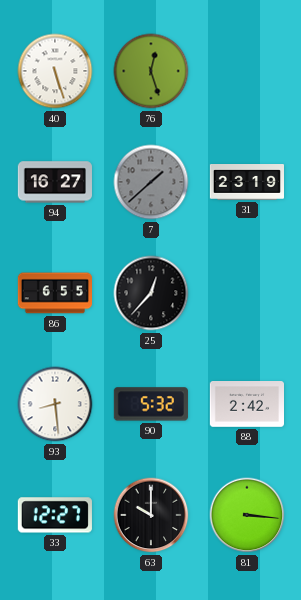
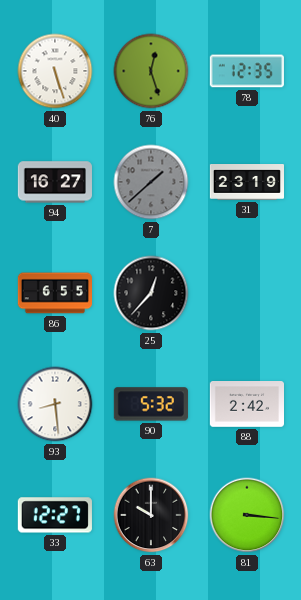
78: none -> 12:35 (247, 71)
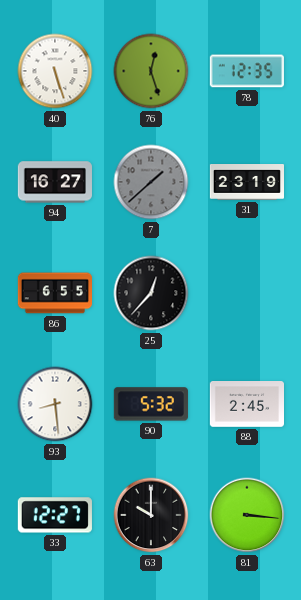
88: 2:42 -> 2:45 (246, 405)
